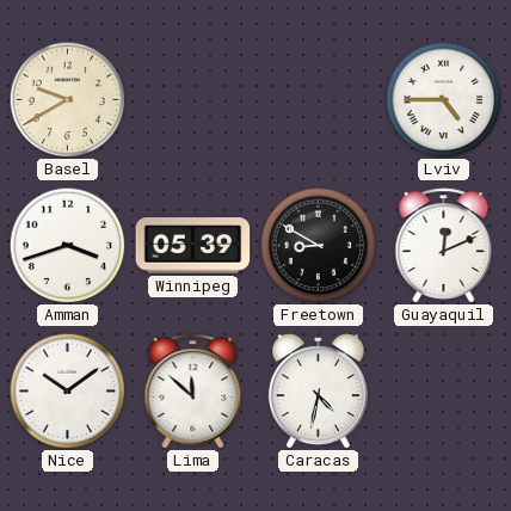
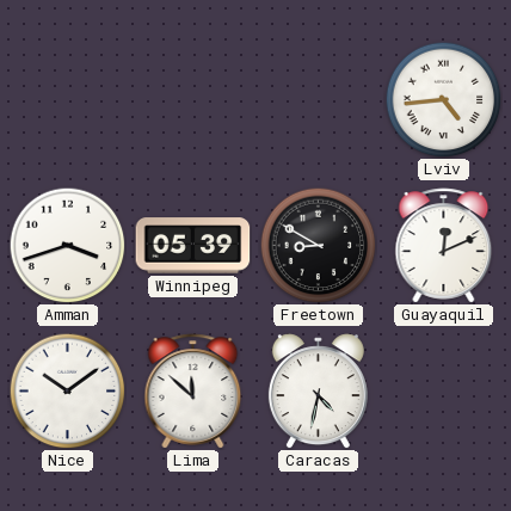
Basel: 9:40 -> none (67, 99)
Lviv: 4:45 -> 4:44 (443, 99)
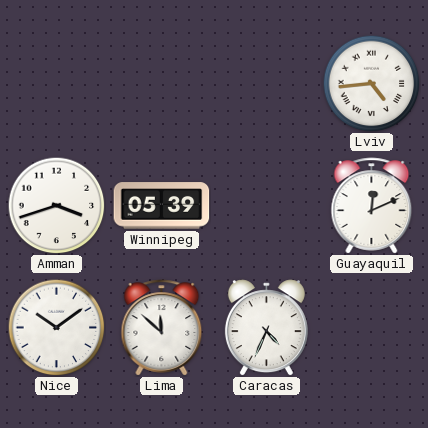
Freetown: 8:50 -> none (318, 245)
Caracas: 4:32 -> 4:34 (266, 328)
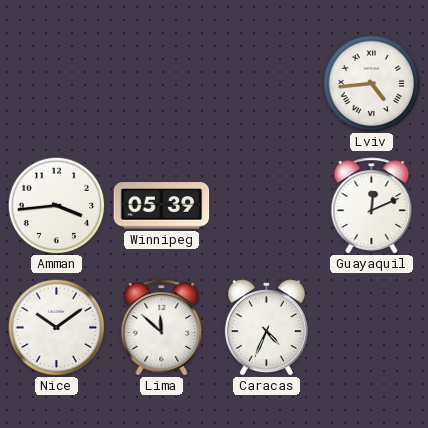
Amman: 3:42 -> 3:44 (56, 205)
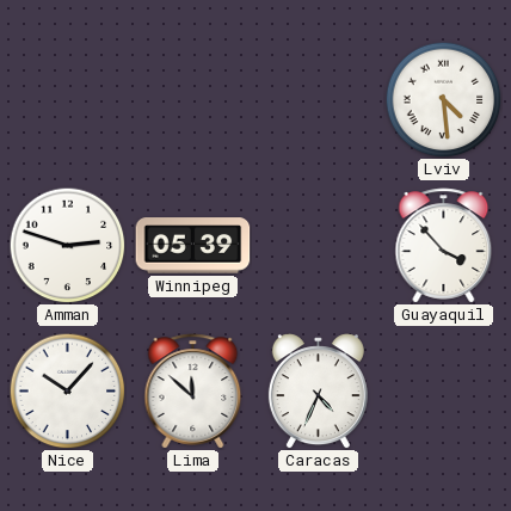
Lviv: 4:44 -> 4:29 (443, 99)
Amman: 3:44 -> 2:48 (67, 245)
Guayaquil: 12:11 -> 3:53 (444, 246)
Nice: 10:09 -> 10:07 (67, 390)
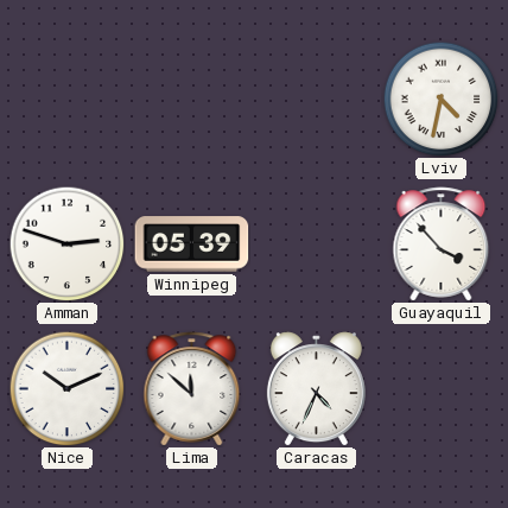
Lviv: 4:29 -> 4:32 (440, 99)
Nice: 10:07 -> 10:11 (66, 388)
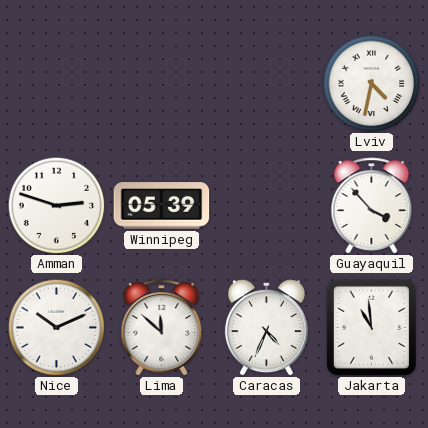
Jakarta: none -> 10:59 (371, 327)
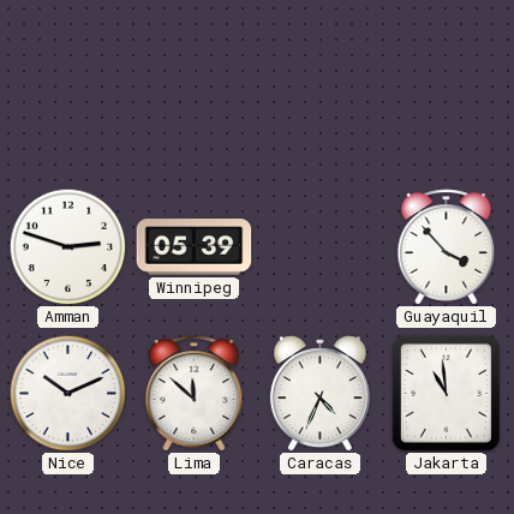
Lviv: 4:32 -> none (371, 83)
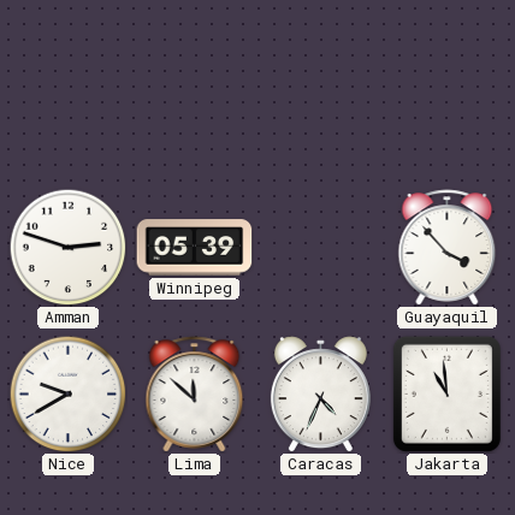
Nice: 10:11 -> 9:40 (67, 393)
